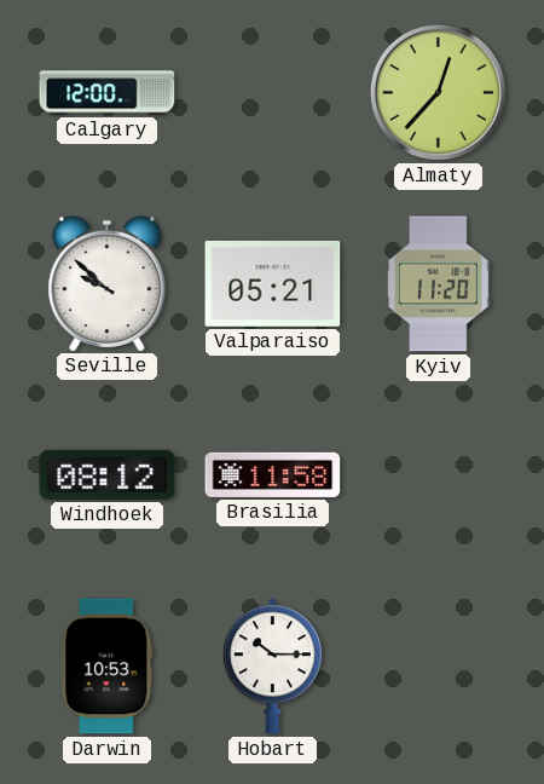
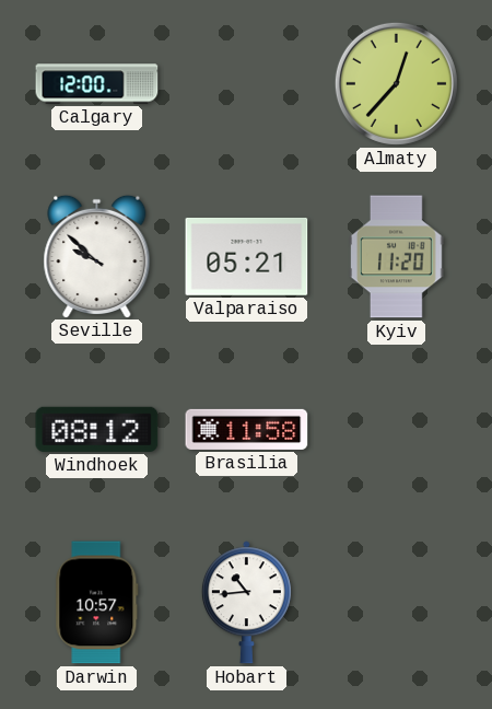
Darwin: 10:53 -> 10:57 (97, 603)
Hobart: 10:15 -> 10:44 (246, 603)
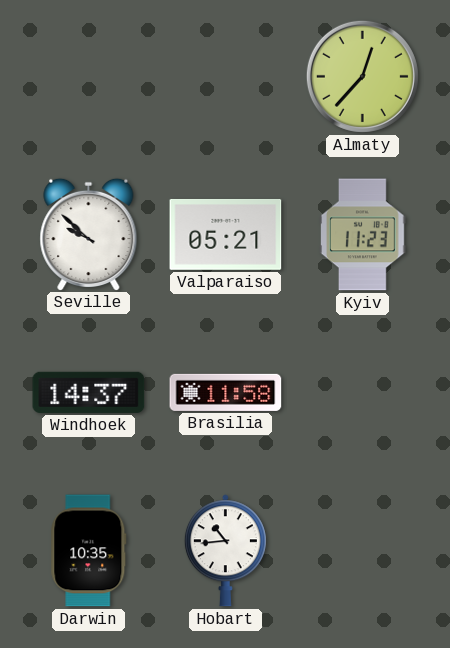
Calgary: 12:00 -> none (97, 84)
Kyiv: 11:20 -> 11:23 (363, 235)
Windhoek: 08:12 -> 14:37 (89, 392)
Darwin: 10:57 -> 10:35 (89, 551)
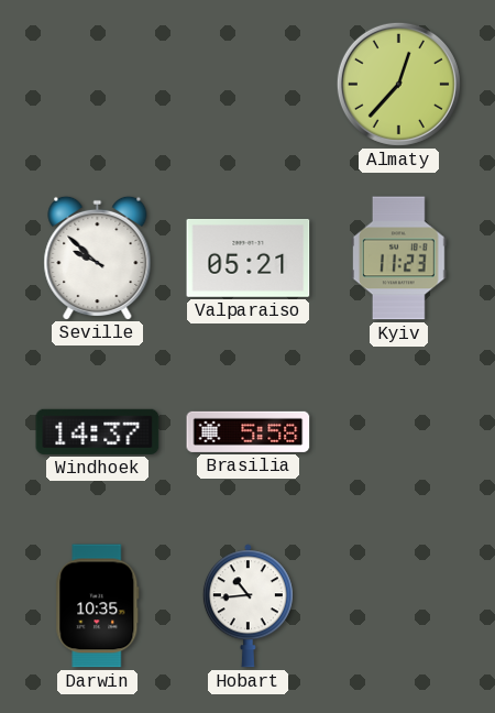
Brasilia: 11:58 -> 5:58 (249, 431)
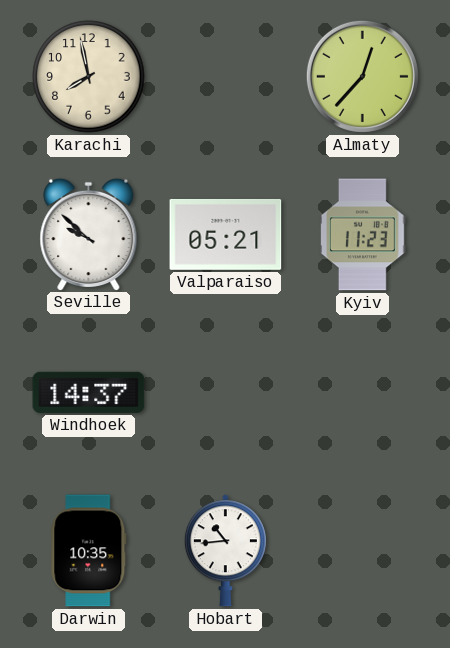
Karachi: none -> 7:58 (89, 77)
Brasilia: 5:58 -> none (249, 431)
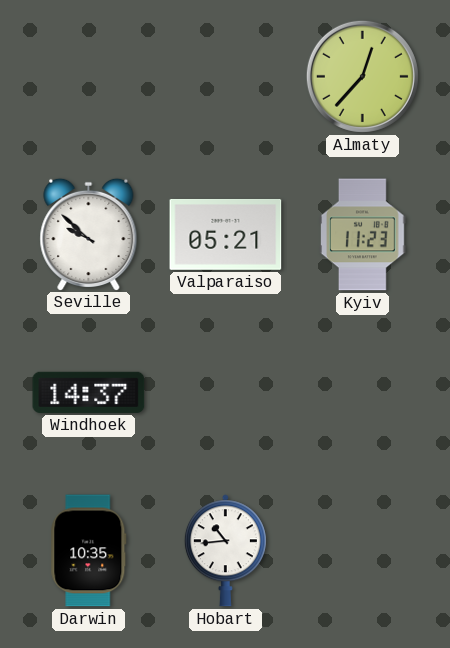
Karachi: 7:58 -> none (89, 77)
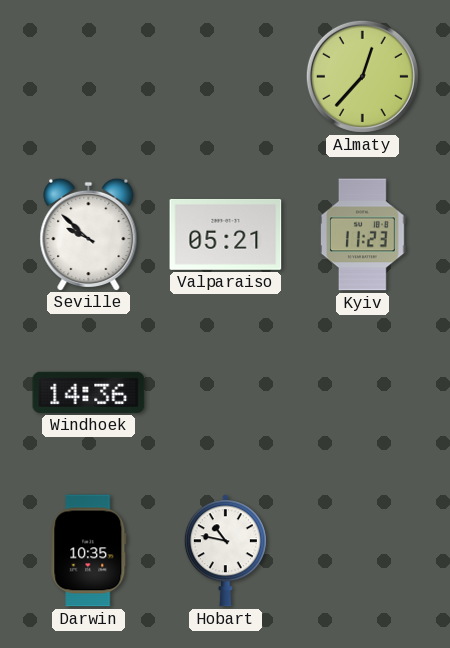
Windhoek: 14:37 -> 14:36 (89, 392)
Hobart: 10:44 -> 10:47 (225, 551)
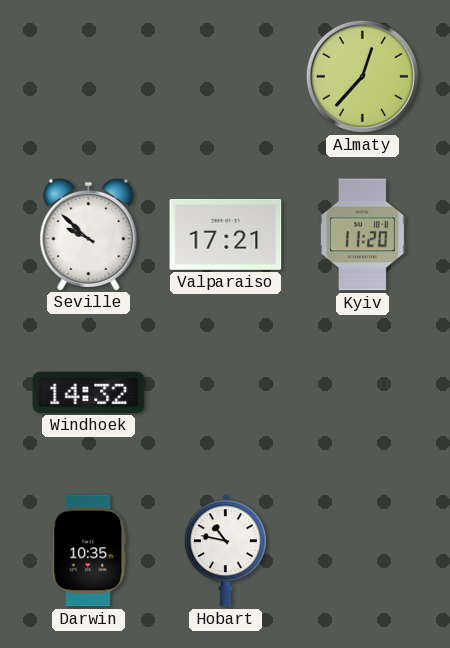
Valparaiso: 05:21 -> 17:21 (226, 234)
Kyiv: 11:23 -> 11:20 (363, 235)
Windhoek: 14:36 -> 14:32 (89, 392)
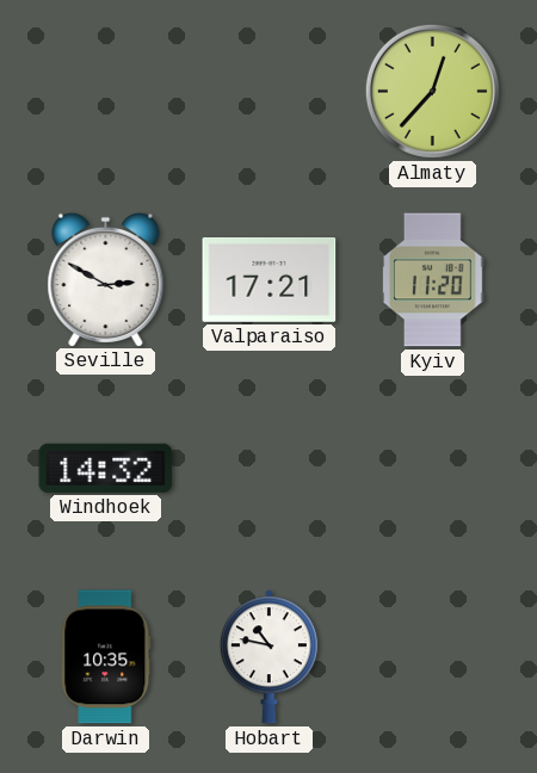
Seville: 9:52 -> 2:50 (106, 279)
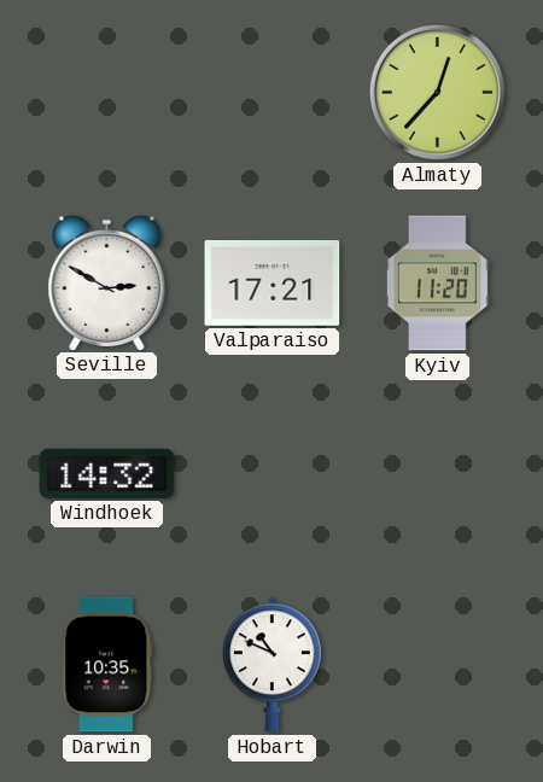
Hobart: 10:47 -> 10:49 (271, 665)
